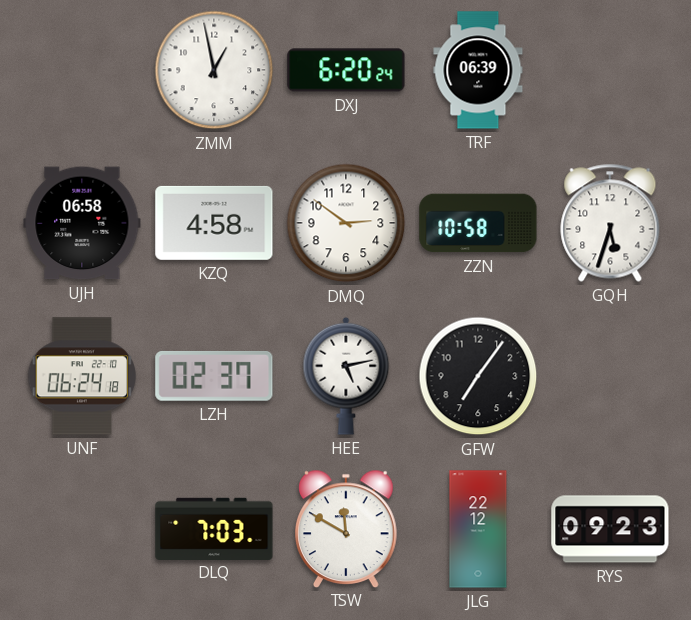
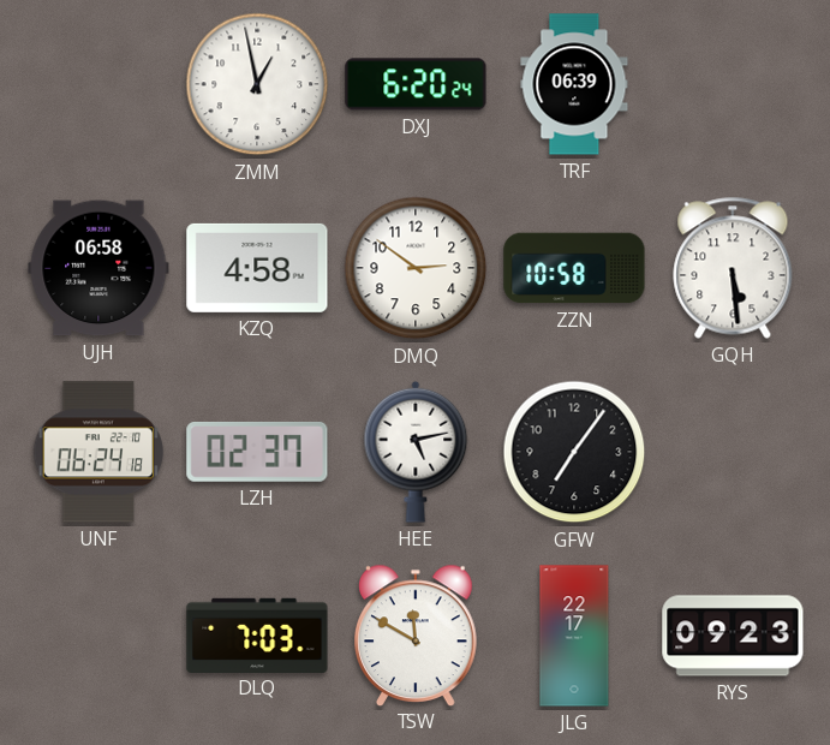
GQH: 5:33 -> 5:29 (733, 268)
JLG: 22:12 -> 22:17 (574, 636)
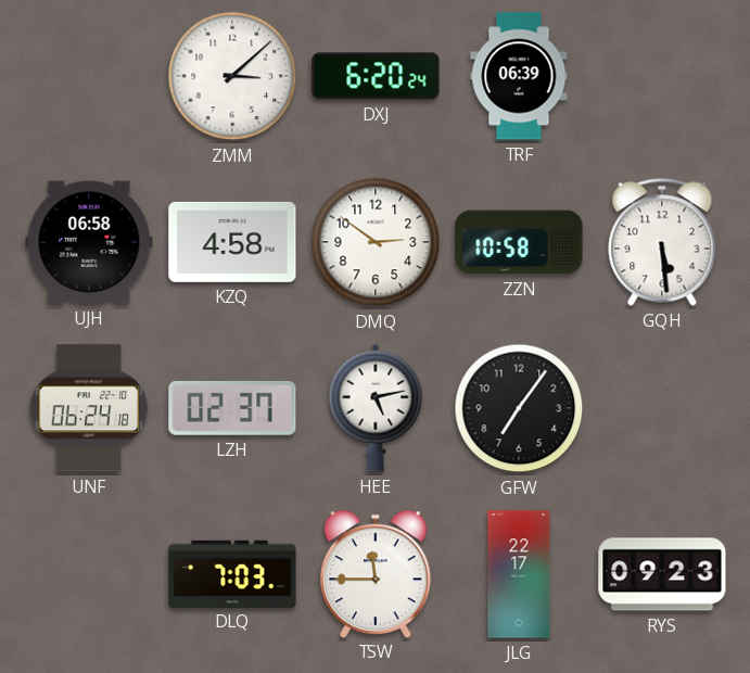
ZMM: 12:58 -> 3:08 (232, 76)
TSW: 11:50 -> 11:45 (377, 573)
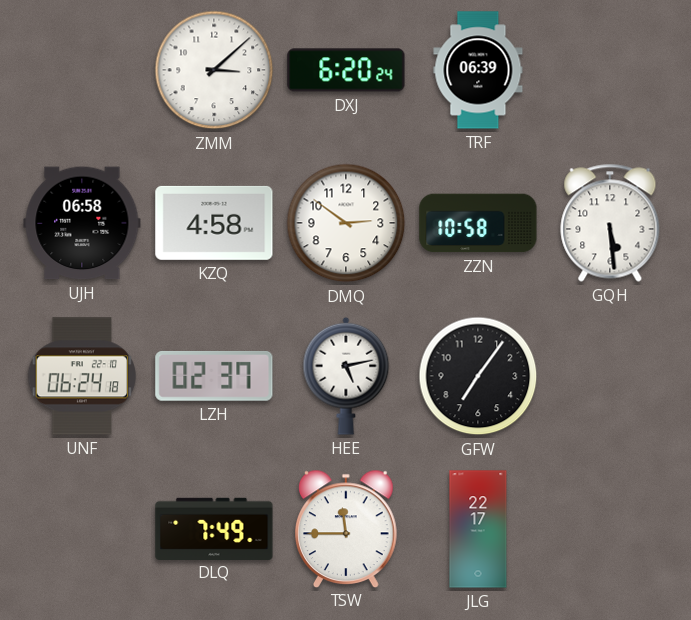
DLQ: 7:03 -> 7:49 (214, 528)
RYS: 09:23 -> none (662, 574)
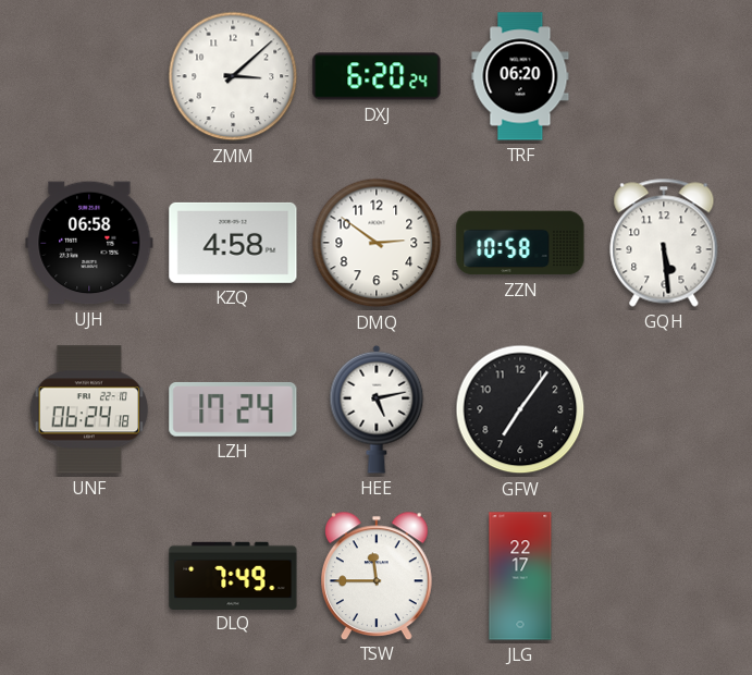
TRF: 06:39 -> 06:20 (520, 76)
LZH: 02:37 -> 17:24 (233, 409)
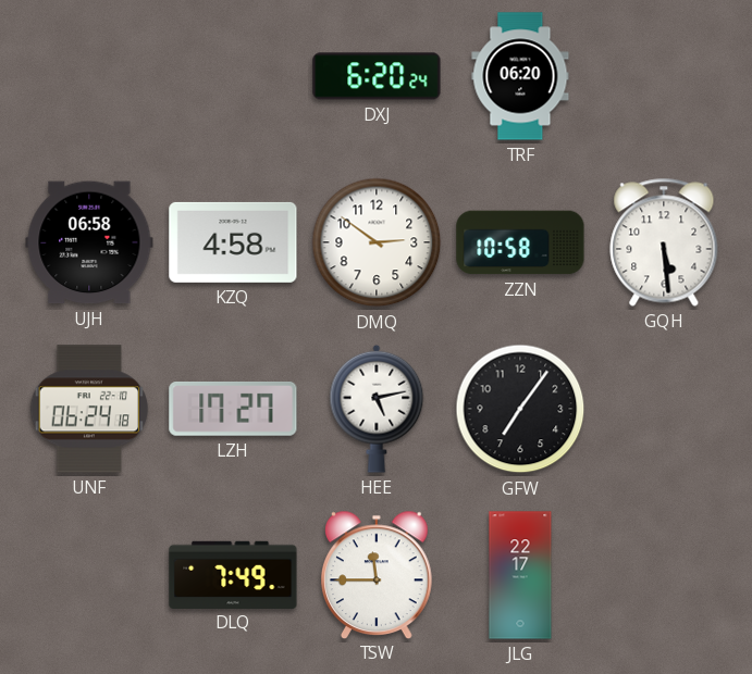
ZMM: 3:08 -> none (233, 76)
LZH: 17:24 -> 17:27 (233, 409)
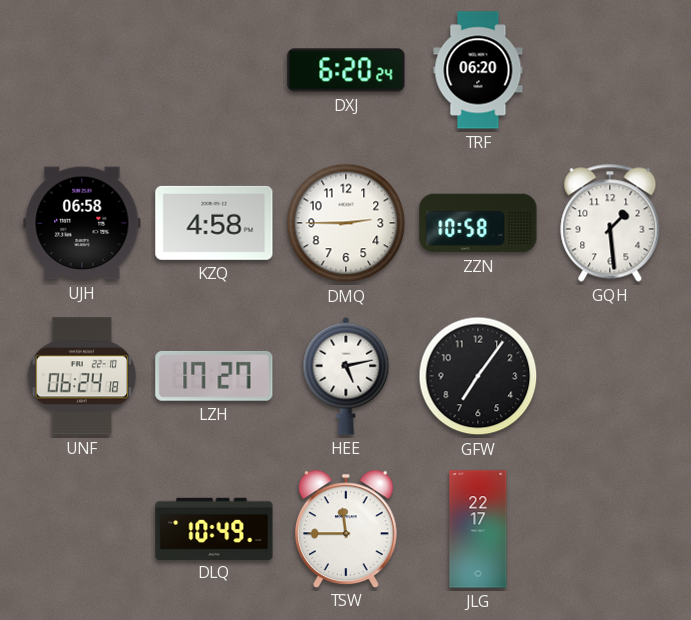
DMQ: 2:51 -> 2:45 (346, 223)
GQH: 5:29 -> 1:29 (610, 223)
DLQ: 7:49 -> 10:49 (214, 528)
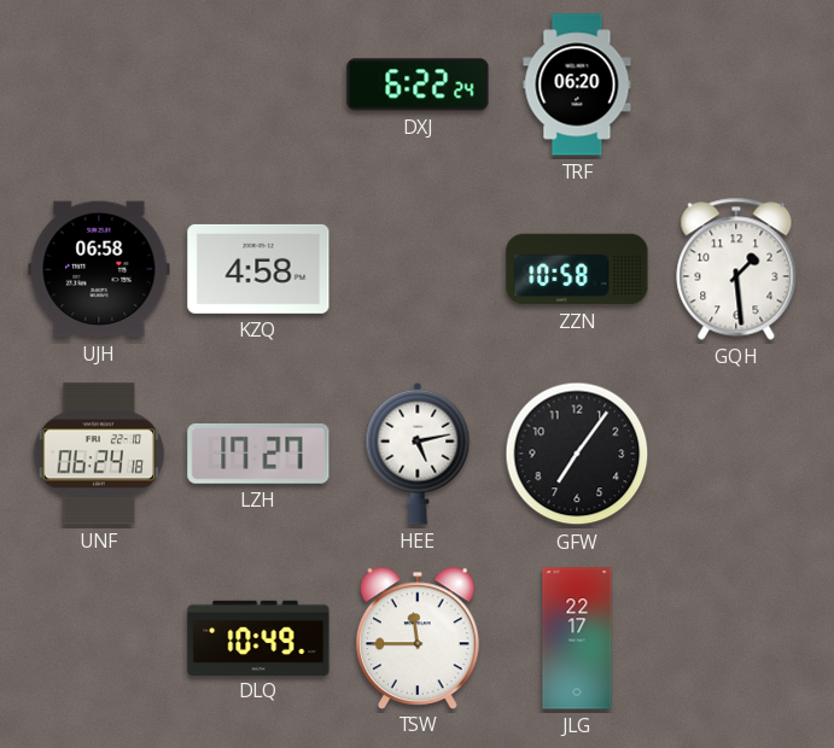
DXJ: 6:20 -> 6:22 (418, 84)
DMQ: 2:45 -> none (346, 223)
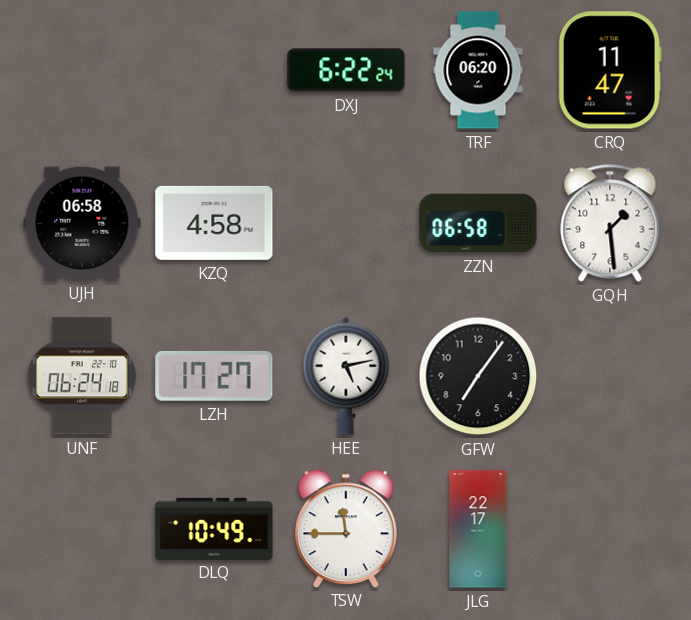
CRQ: none -> 11:47 (610, 70)
ZZN: 10:58 -> 06:58 (478, 223)
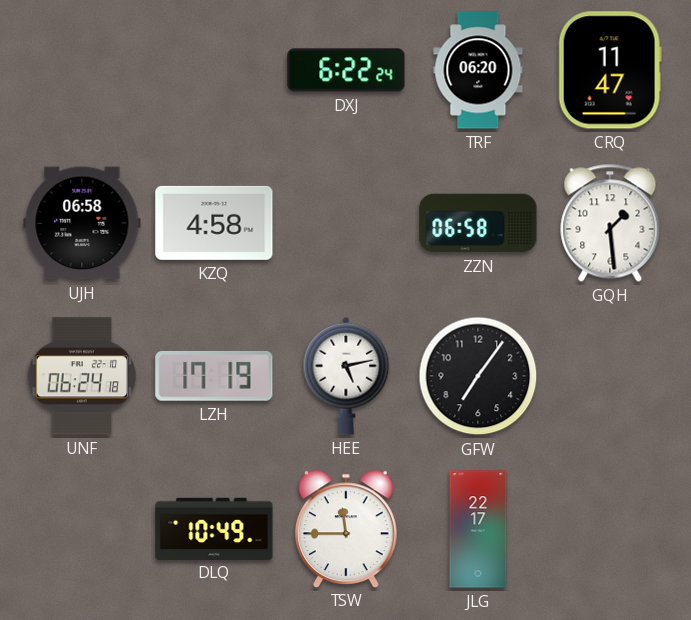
LZH: 17:27 -> 17:19 (214, 376)
